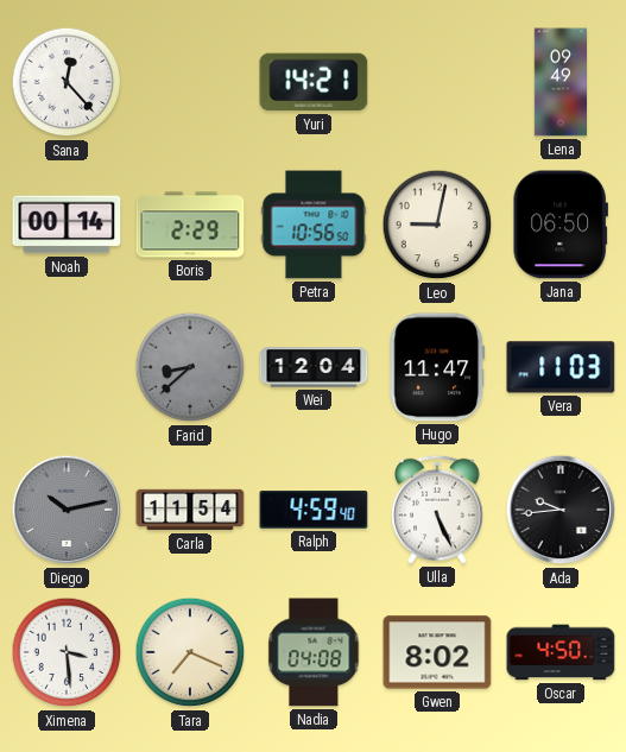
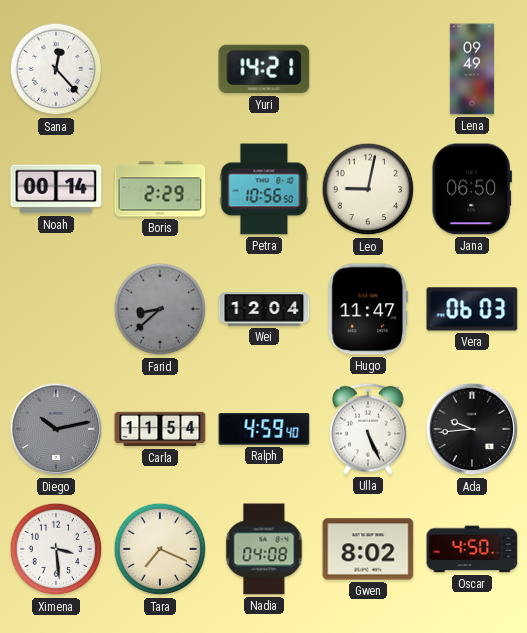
Vera: 11:03 -> 06:03 (472, 309)
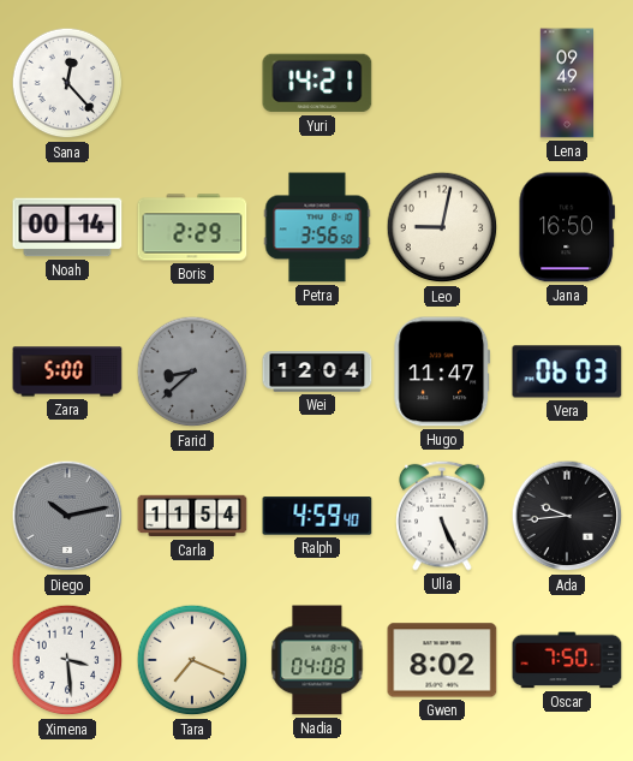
Petra: 10:56 -> 3:56 (317, 227)
Jana: 06:50 -> 16:50 (567, 227)
Zara: none -> 5:00 (67, 371)
Oscar: 4:50 -> 7:50 (567, 660)
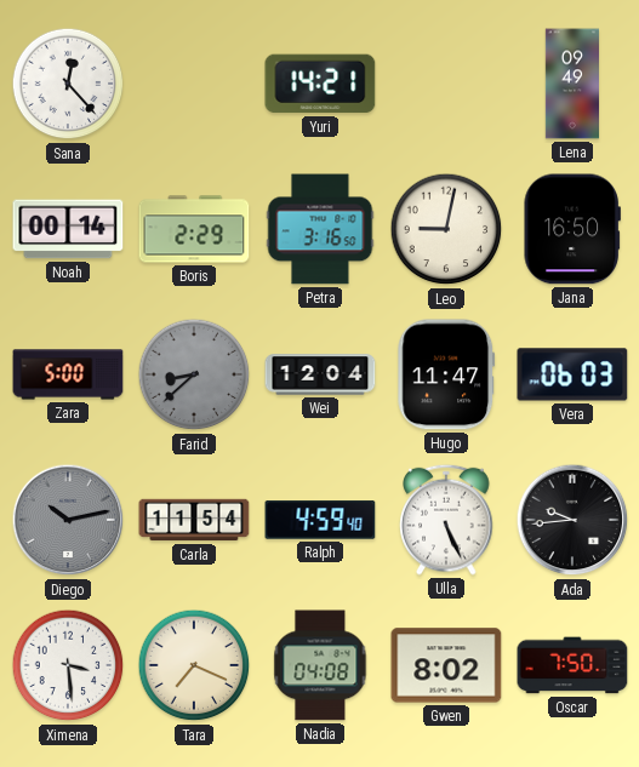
Petra: 3:56 -> 3:16 (320, 229)
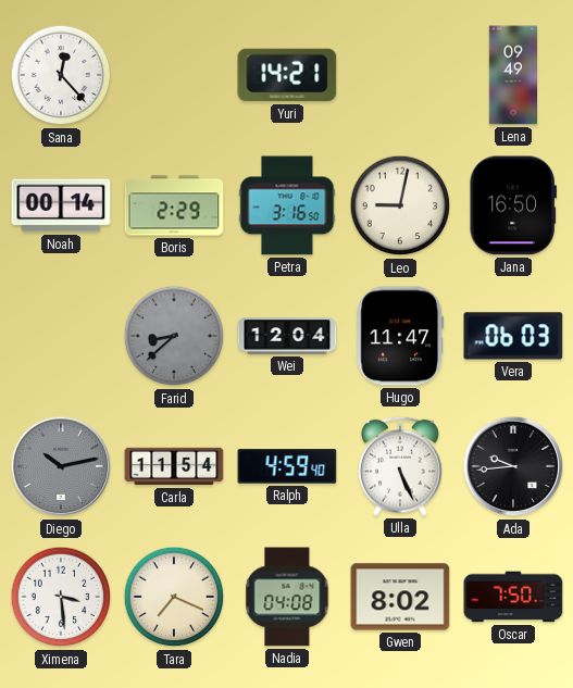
Zara: 5:00 -> none (68, 374)
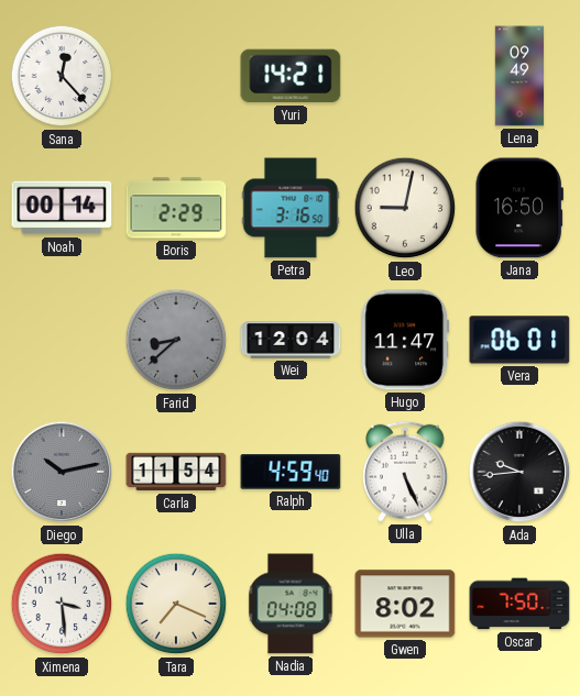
Vera: 06:03 -> 06:01 (519, 340)
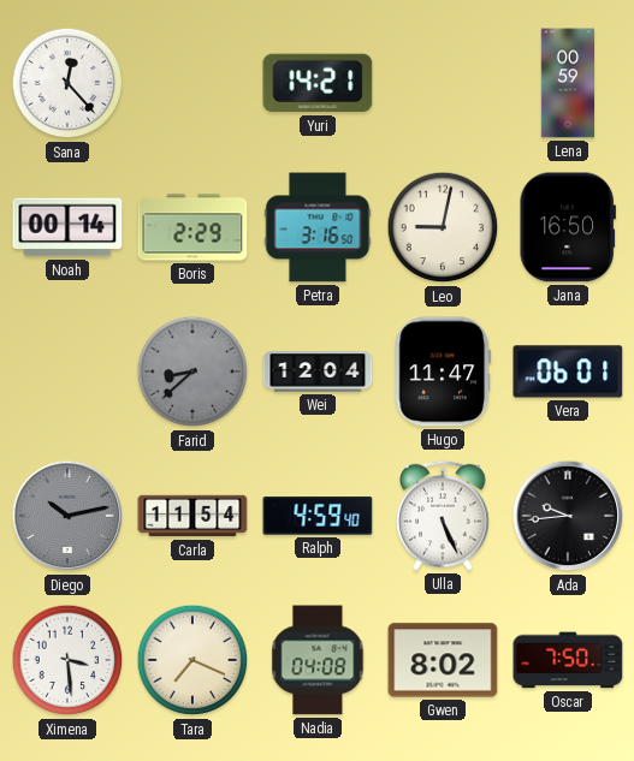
Lena: 09:49 -> 00:59 (567, 83)
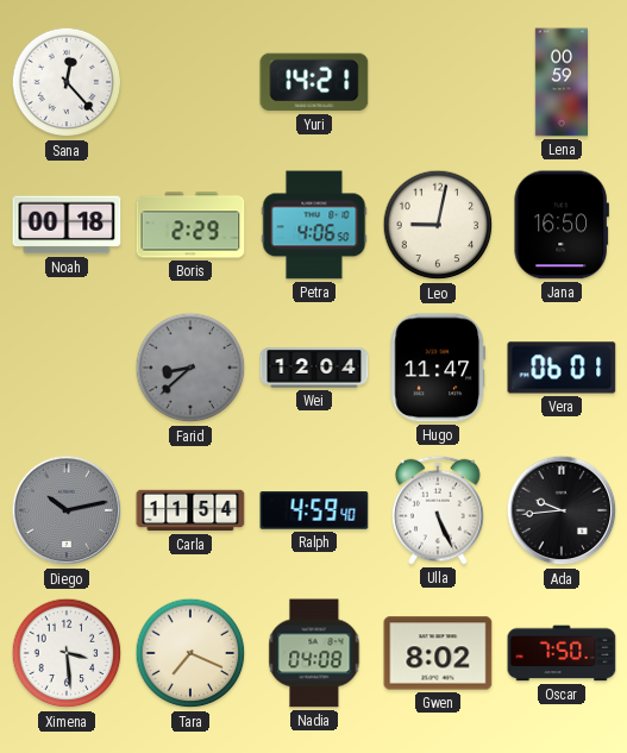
Noah: 00:14 -> 00:18 (67, 225)
Petra: 3:16 -> 4:06 (314, 225)
